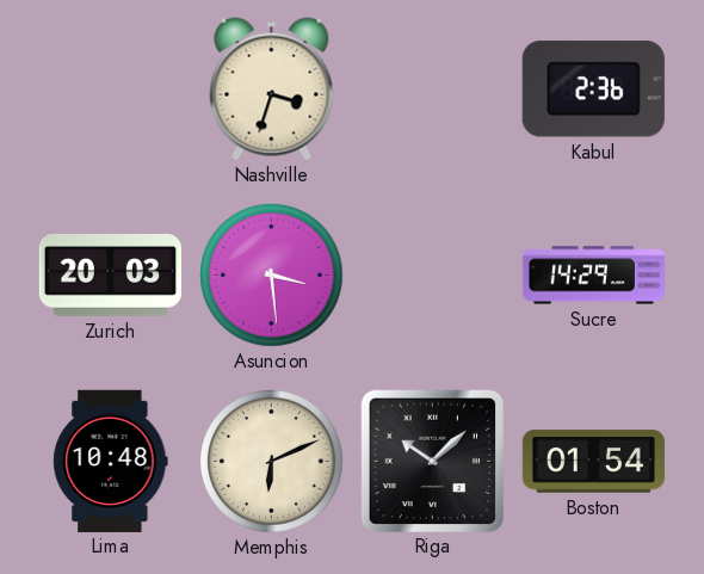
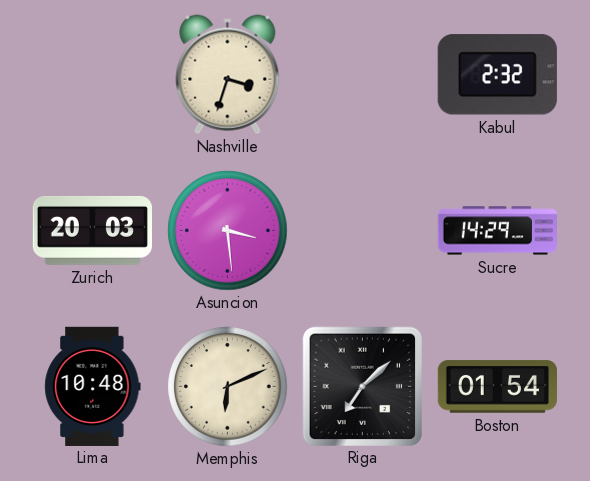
Kabul: 2:36 -> 2:32 (497, 75)
Riga: 10:08 -> 7:08 (362, 386)
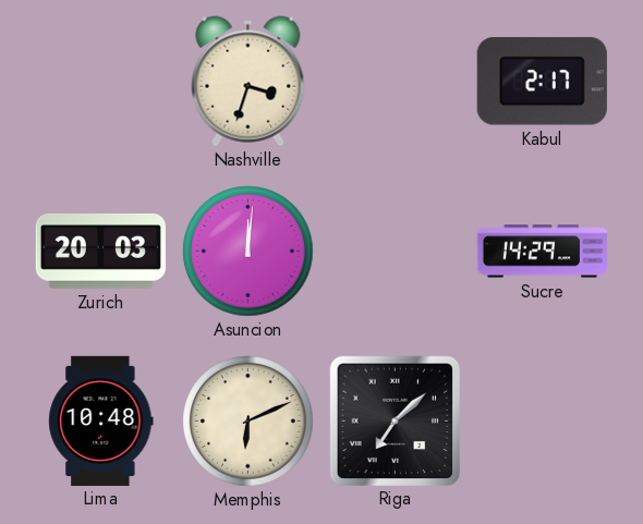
Kabul: 2:32 -> 2:17 (542, 82)
Asuncion: 3:29 -> 12:01 (248, 252)
Boston: 01:54 -> none (497, 387)
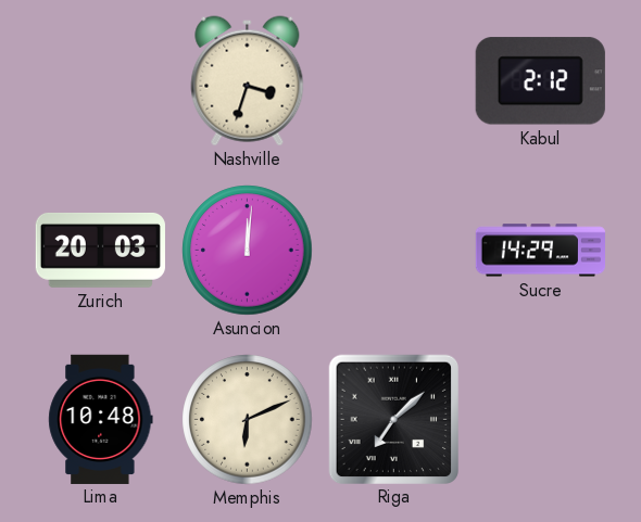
Kabul: 2:17 -> 2:12 (540, 81)
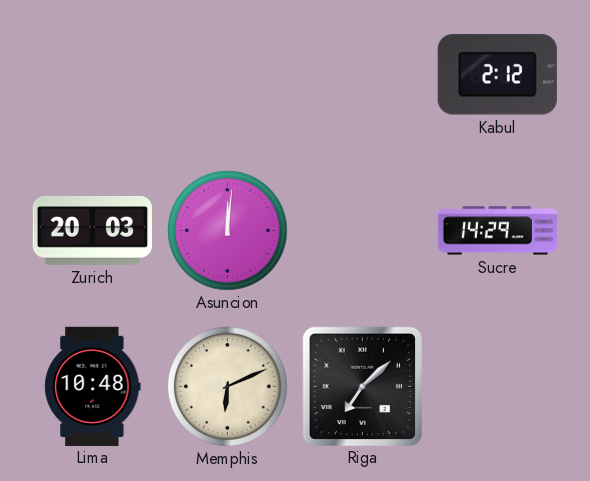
Nashville: 3:33 -> none (248, 81)
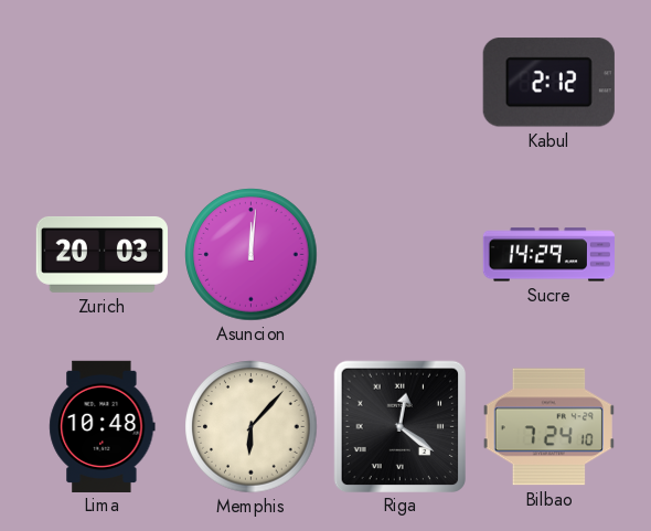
Memphis: 6:11 -> 6:07 (252, 427)
Riga: 7:08 -> 12:21 (399, 426)
Bilbao: none -> 7:24 (548, 427)
